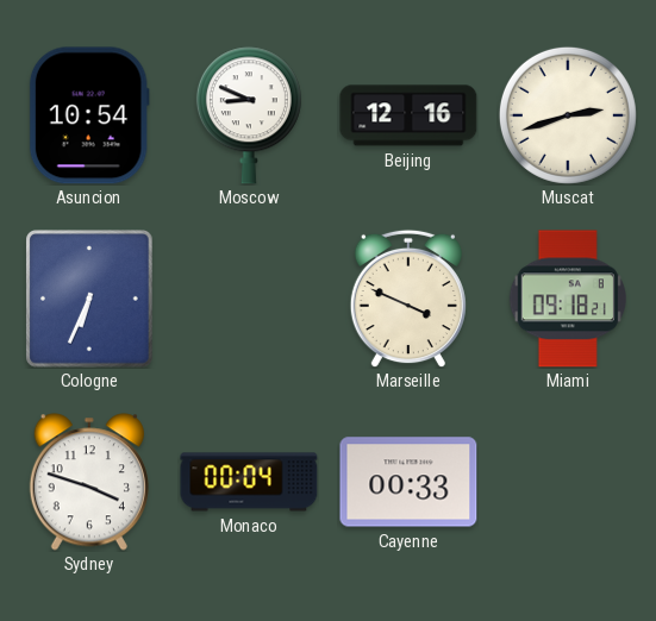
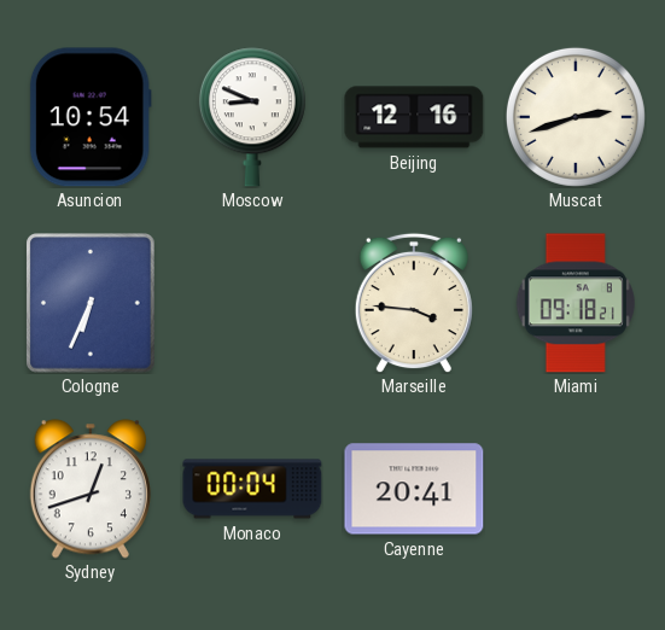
Marseille: 3:49 -> 3:46 (414, 303)
Sydney: 3:48 -> 12:42 (91, 489)
Cayenne: 00:33 -> 20:41 (414, 489)
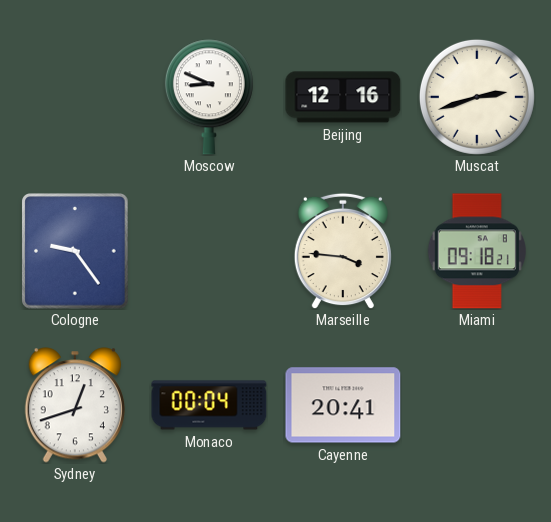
Asuncion: 10:54 -> none (91, 117)
Cologne: 6:34 -> 9:24 (75, 251)
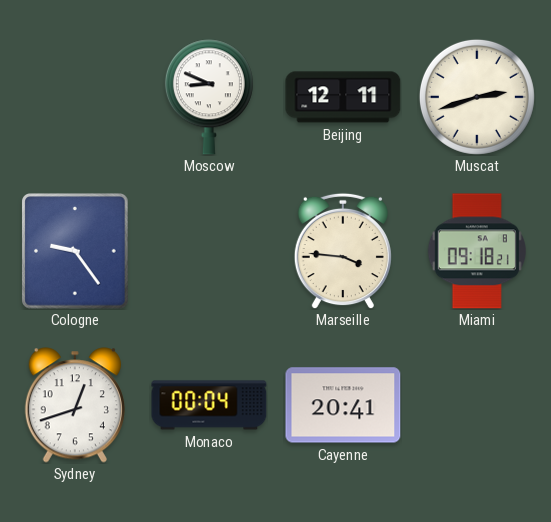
Beijing: 12:16 -> 12:11 (343, 97)
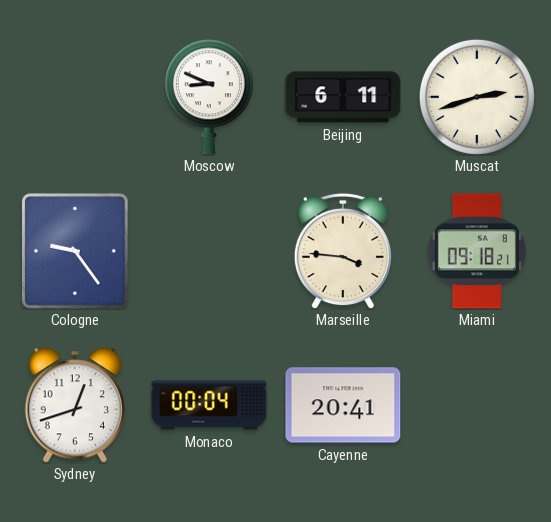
Beijing: 12:11 -> 6:11 (343, 97)
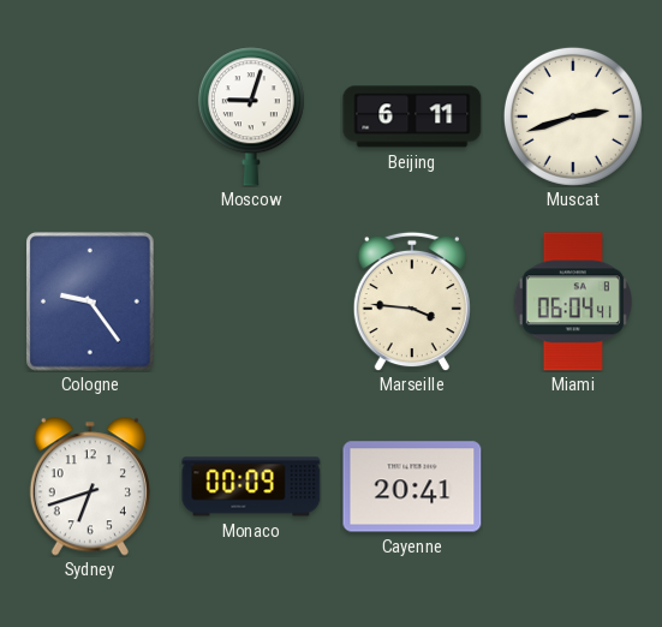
Moscow: 8:49 -> 9:03 (251, 117)
Miami: 09:18 -> 06:04 (573, 301)
Sydney: 12:42 -> 6:42 (90, 486)
Monaco: 00:04 -> 00:09 (251, 486)
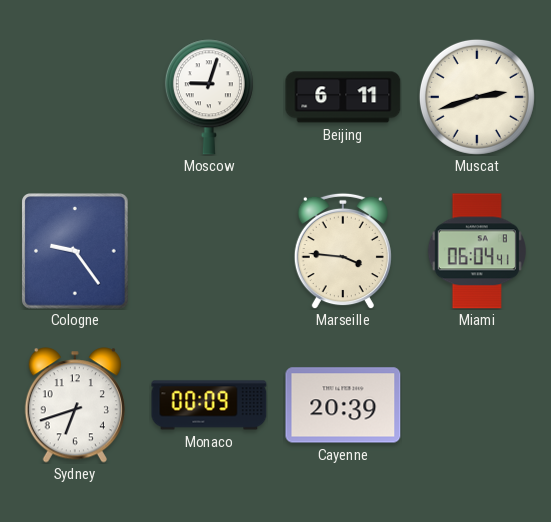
Cayenne: 20:41 -> 20:39 (343, 405)
